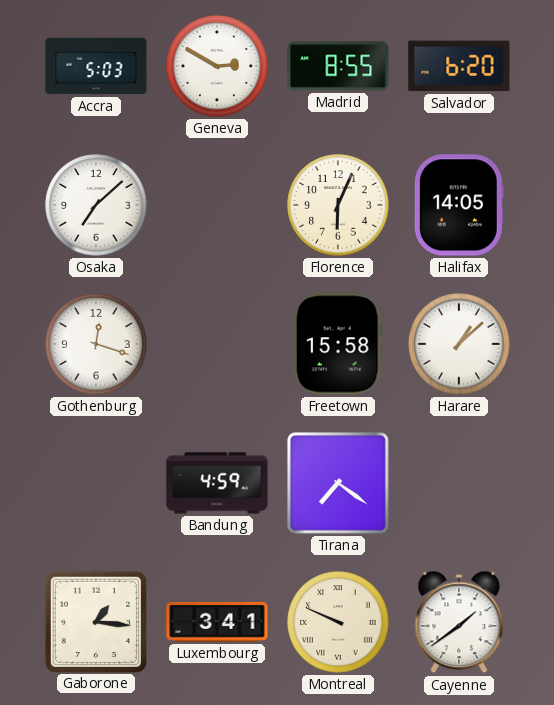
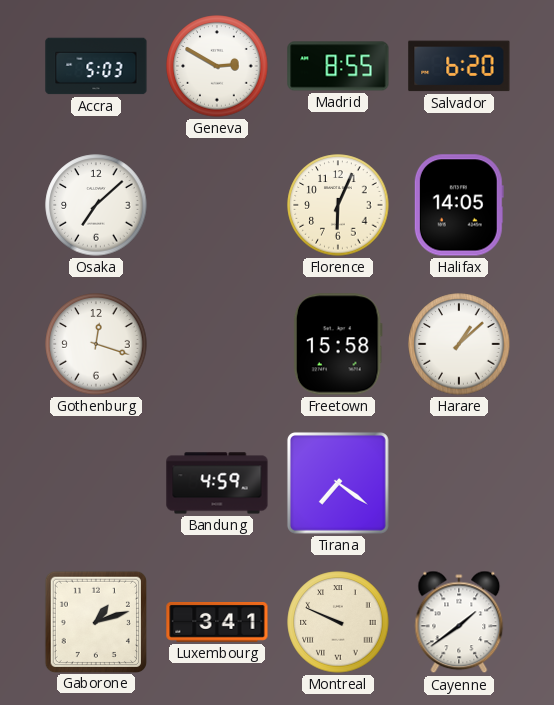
Gaborone: 1:16 -> 1:12 (95, 621)
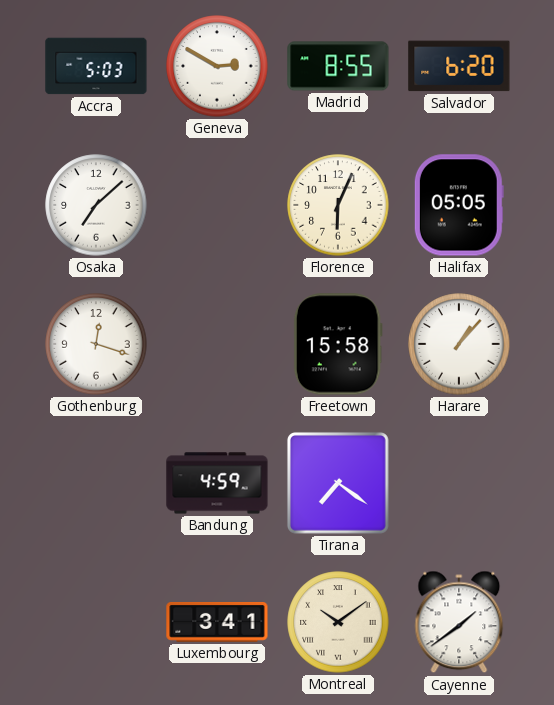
Halifax: 14:05 -> 05:05 (459, 205)
Harare: 1:08 -> 1:07 (459, 344)
Gaborone: 1:12 -> none (95, 621)
Montreal: 9:49 -> 10:09 (338, 622)
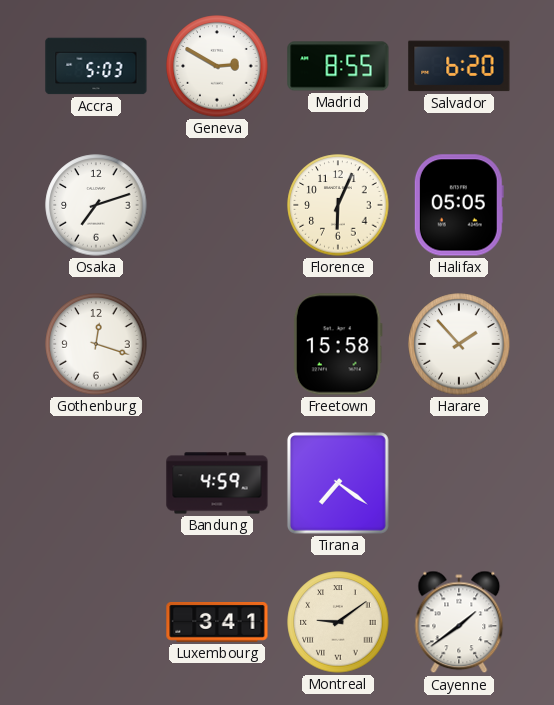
Osaka: 7:08 -> 7:12 (96, 205)
Harare: 1:07 -> 1:53 (459, 344)
Montreal: 10:09 -> 9:09 (338, 622)
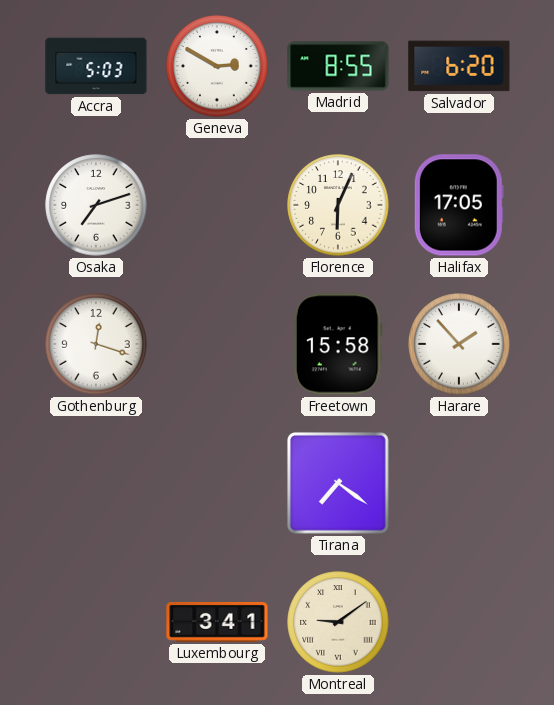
Halifax: 05:05 -> 17:05 (459, 205)
Bandung: 4:59 -> none (217, 483)
Cayenne: 1:39 -> none (459, 622)
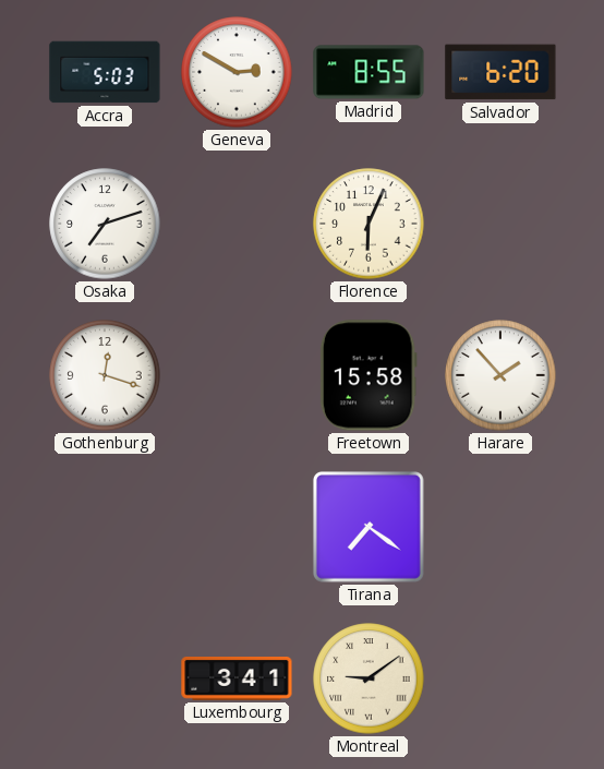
Halifax: 17:05 -> none (459, 205)
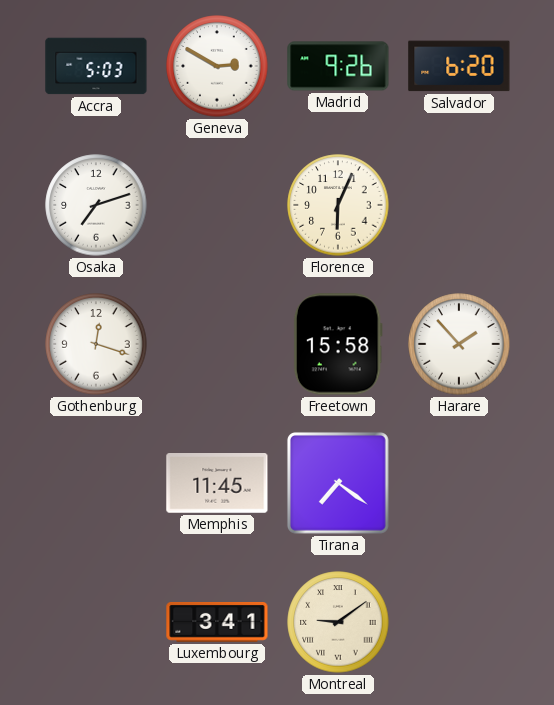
Madrid: 8:55 -> 9:26 (338, 66)
Memphis: none -> 11:45 (217, 483)
